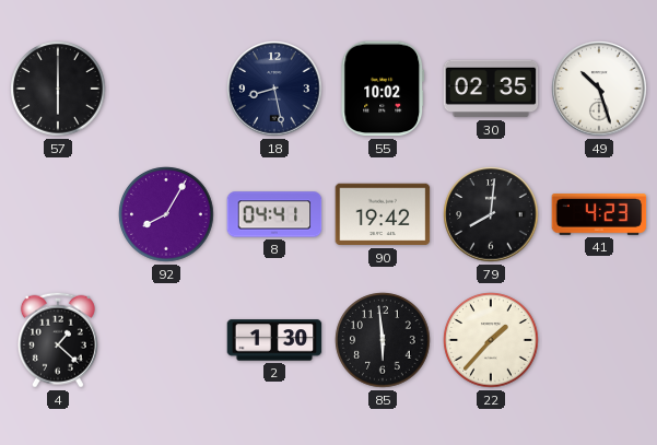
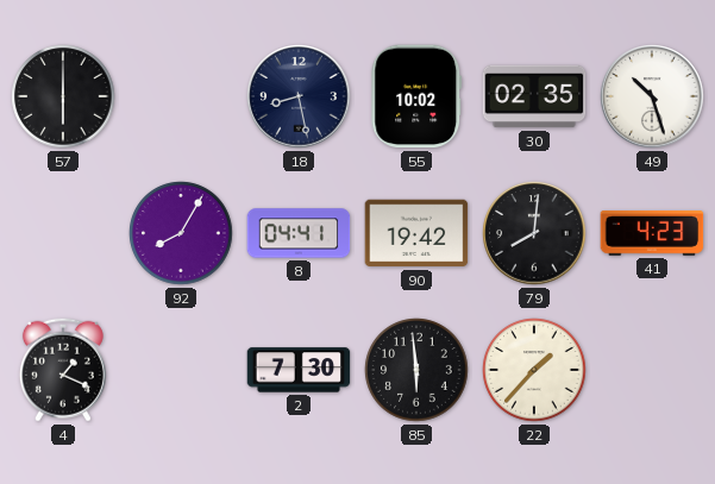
4: 1:22 -> 1:19 (63, 370)
2: 1:30 -> 7:30 (299, 370)
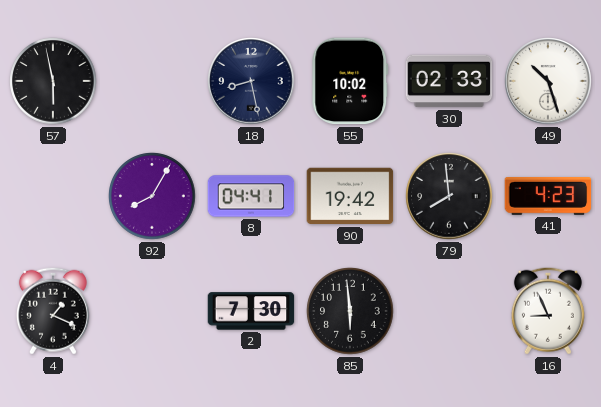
57: 6:00 -> 5:58 (53, 81)
30: 02:35 -> 02:33 (449, 81)
79: 8:01 -> 7:59 (449, 196)
22: 1:37 -> none (534, 370)
16: none -> 8:56 (548, 311)
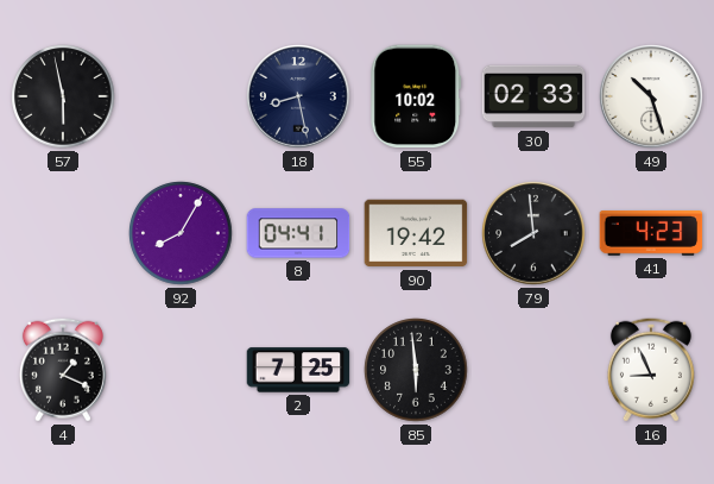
2: 7:30 -> 7:25 (298, 370)
